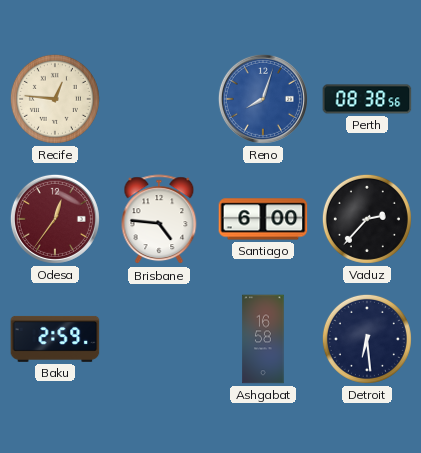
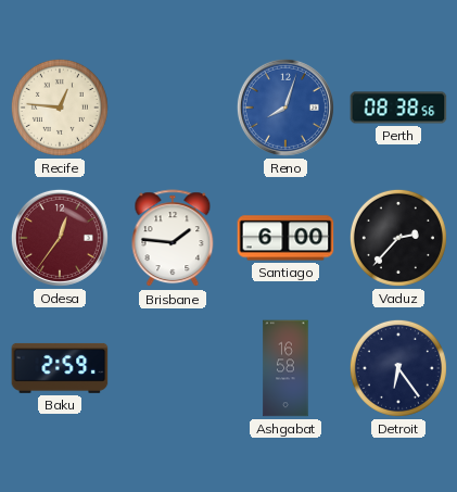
Brisbane: 4:46 -> 1:46 (173, 239)
Detroit: 6:29 -> 6:24 (398, 368)
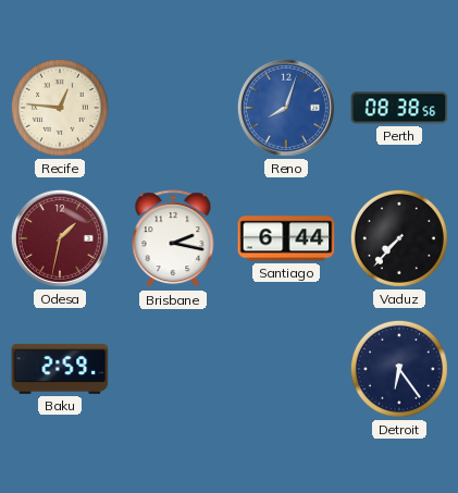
Odesa: 12:36 -> 1:32 (60, 238)
Brisbane: 1:46 -> 2:17 (173, 239)
Santiago: 6:00 -> 6:44 (286, 238)
Vaduz: 2:37 -> 7:37 (399, 238)
Ashgabat: 16:58 -> none (285, 368)
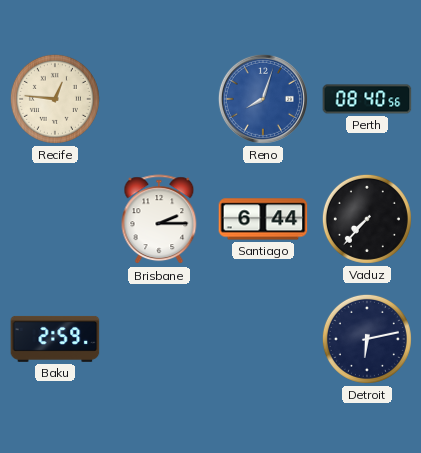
Perth: 08:38 -> 08:40 (367, 99)
Odesa: 1:32 -> none (60, 238)
Brisbane: 2:17 -> 2:15 (159, 220)
Detroit: 6:24 -> 6:13 (367, 339)
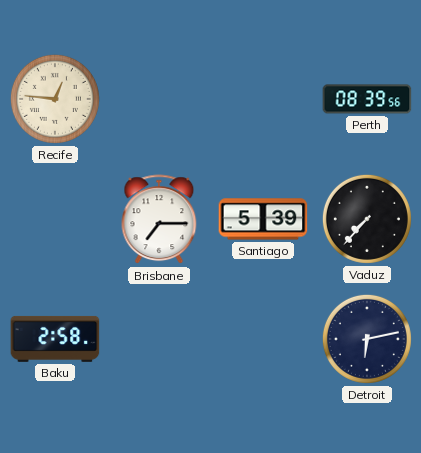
Reno: 8:03 -> none (263, 99)
Perth: 08:40 -> 08:39 (367, 99)
Brisbane: 2:15 -> 7:15 (159, 220)
Santiago: 6:44 -> 5:39 (263, 219)
Baku: 2:59 -> 2:58 (55, 339)
